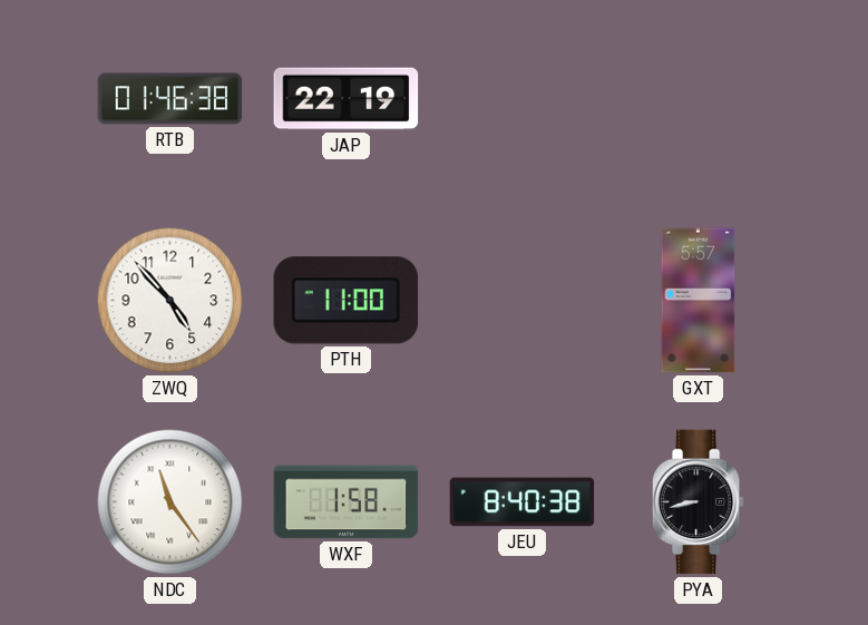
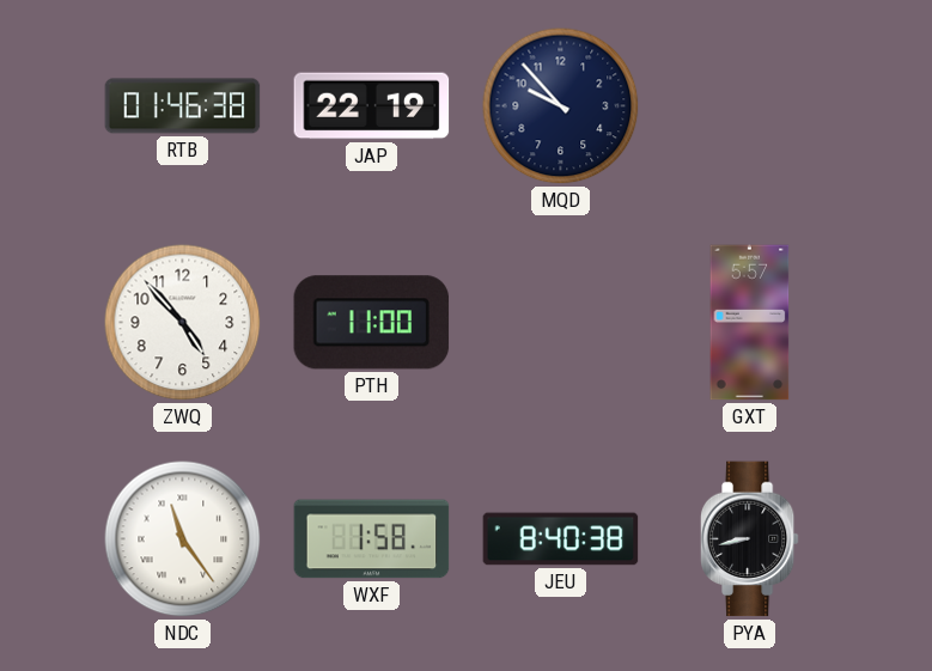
MQD: none -> 9:53 (561, 106)
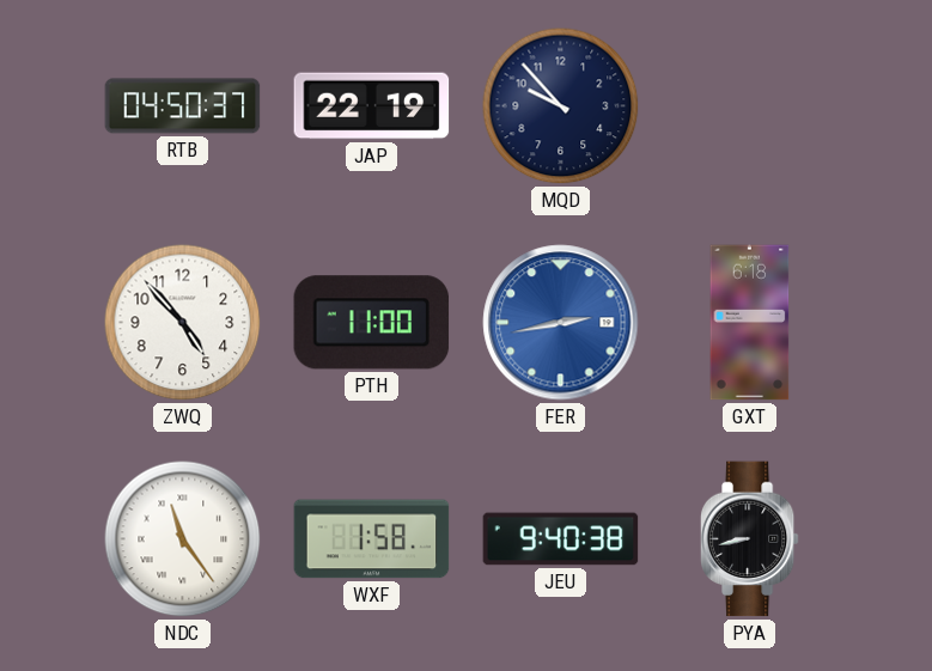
RTB: 01:46 -> 04:50 (183, 106)
FER: none -> 2:43 (561, 323)
GXT: 5:57 -> 6:18 (750, 323)
JEU: 8:40 -> 9:40 (561, 539)
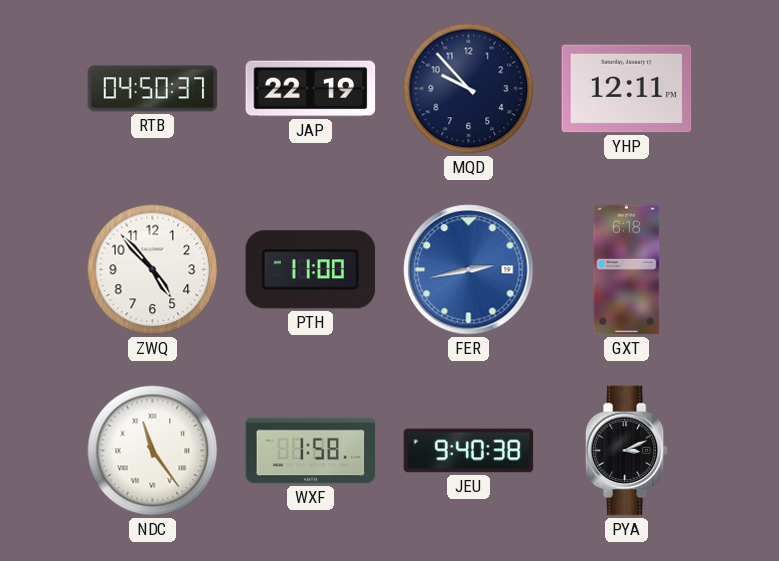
YHP: none -> 12:11 (627, 89)
PYA: 8:43 -> 3:11 (626, 451)
